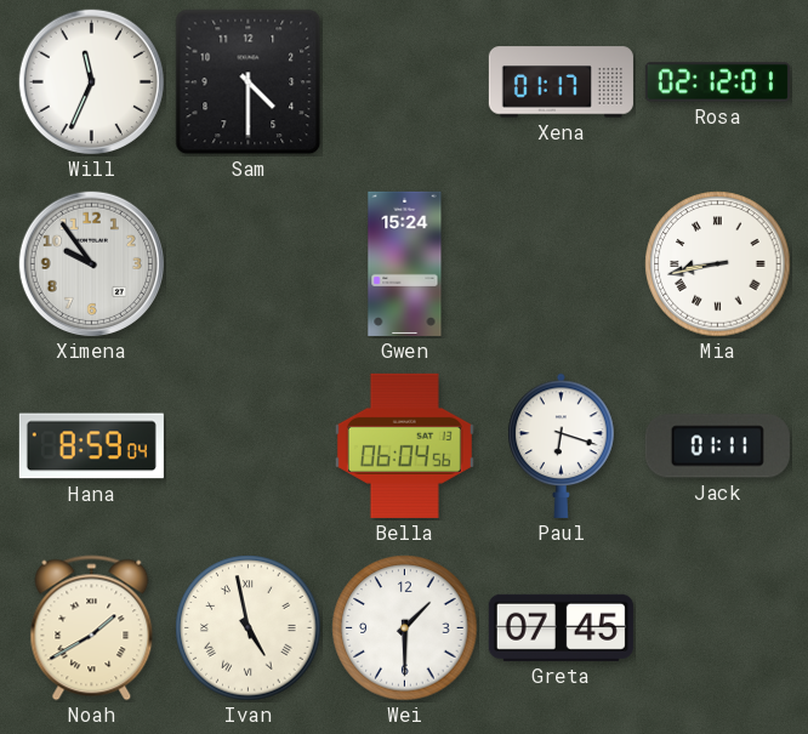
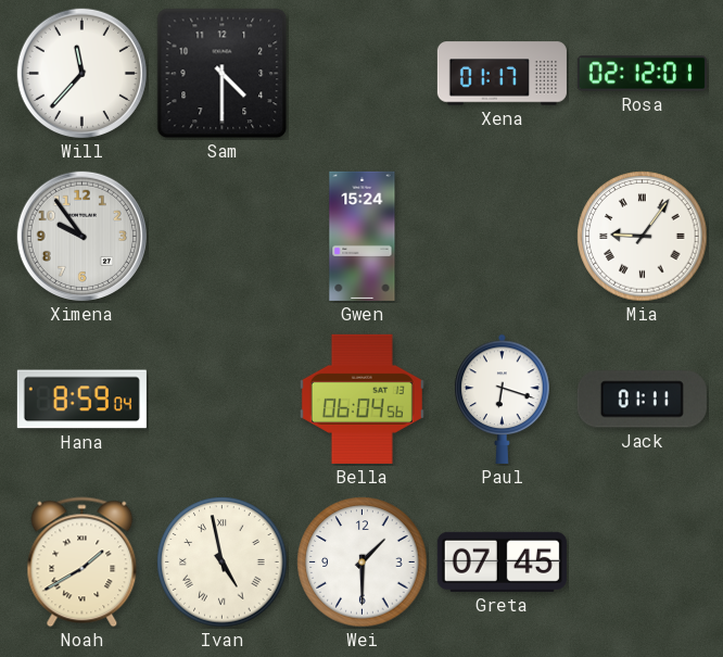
Will: 11:34 -> 11:37 (81, 73)
Mia: 8:43 -> 9:06 (643, 237)
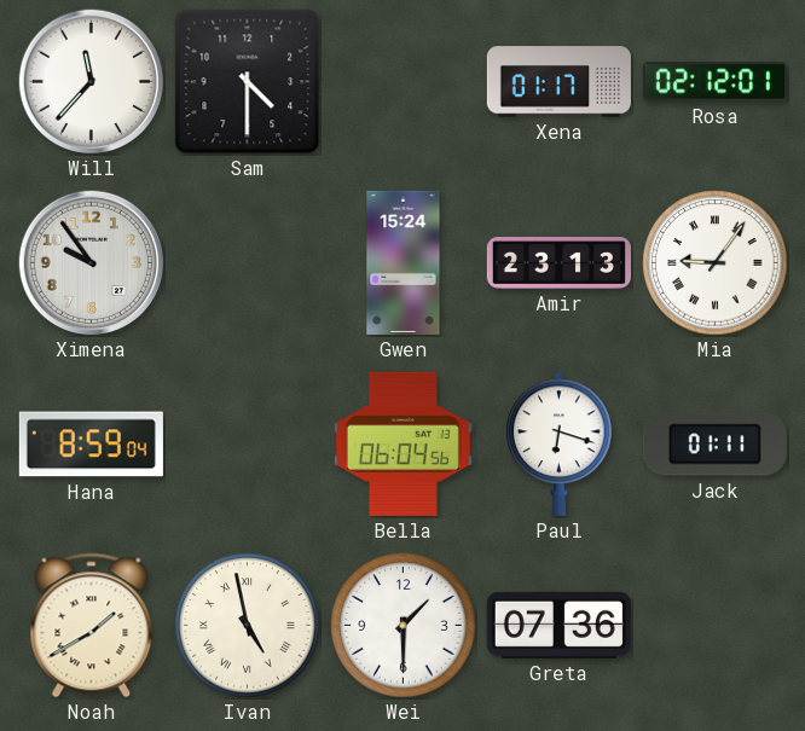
Amir: none -> 23:13 (558, 263)
Greta: 07:45 -> 07:36 (558, 625)
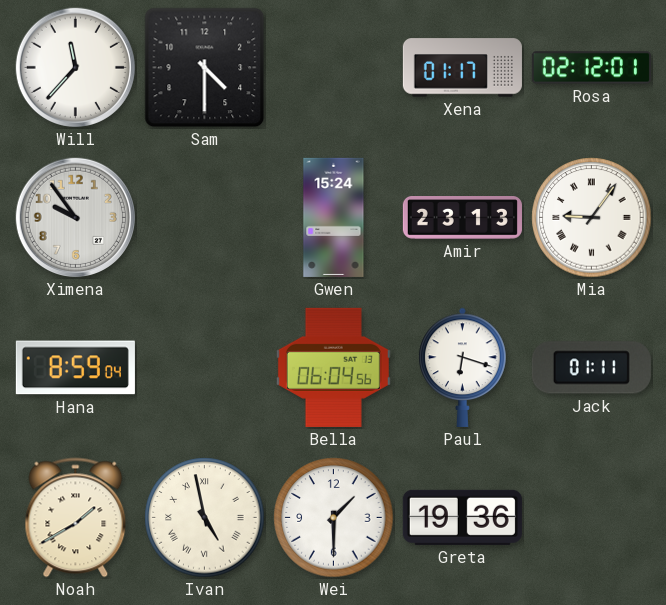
Greta: 07:36 -> 19:36 (462, 517)
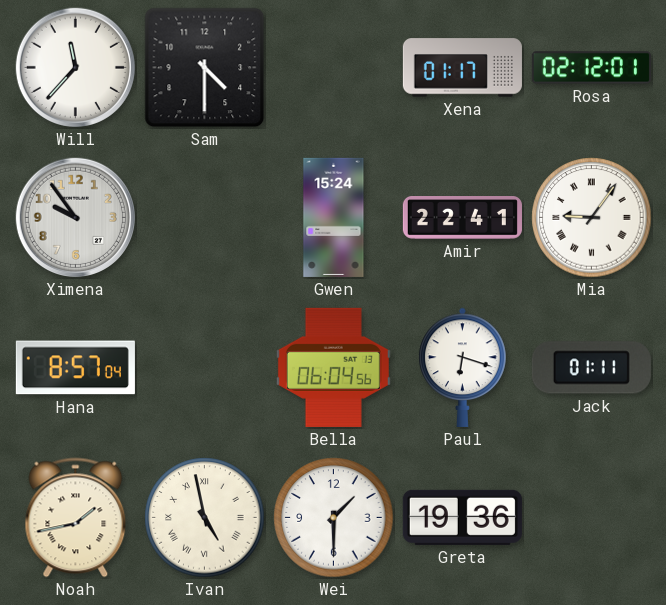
Amir: 23:13 -> 22:41 (462, 218)
Hana: 8:59 -> 8:57 (75, 368)
Noah: 1:40 -> 1:43 (76, 518)
